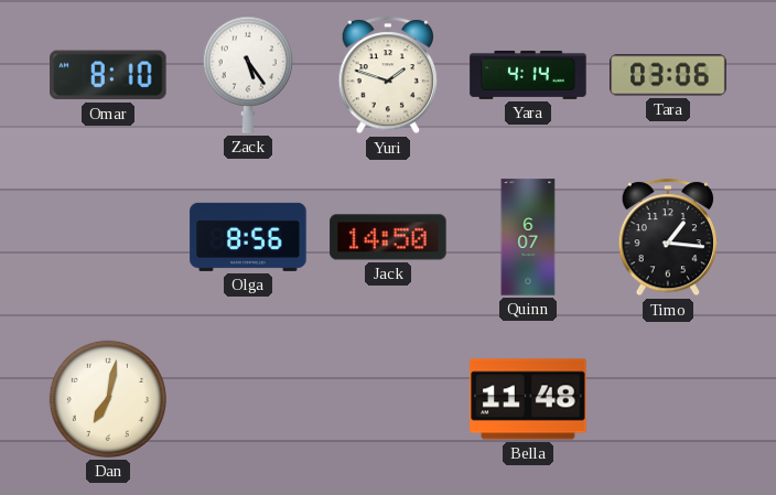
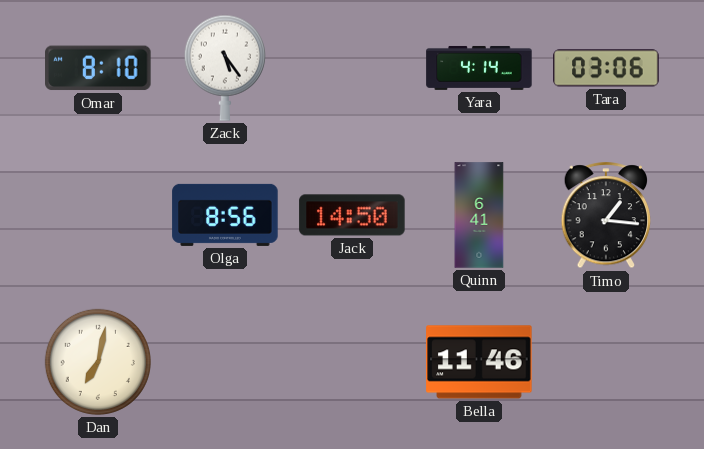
Yuri: 1:48 -> none (388, 76)
Quinn: 6:07 -> 6:41 (479, 215)
Bella: 11:48 -> 11:46 (479, 362)
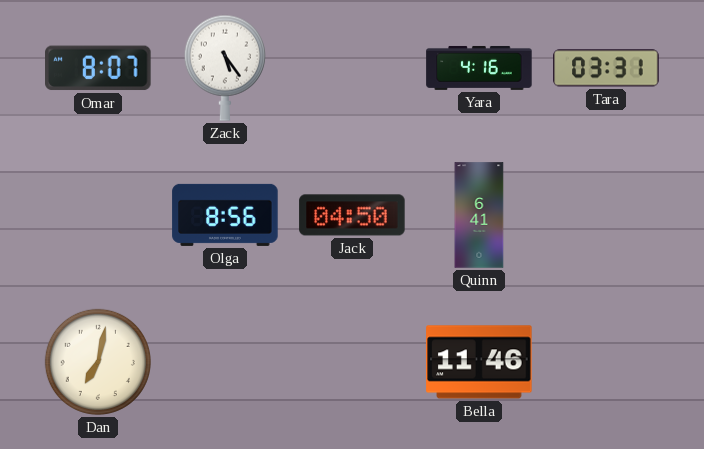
Omar: 8:10 -> 8:07 (98, 68)
Yara: 4:14 -> 4:16 (479, 68)
Tara: 03:06 -> 03:31 (606, 68)
Jack: 14:50 -> 04:50 (352, 215)
Timo: 1:16 -> none (606, 216)
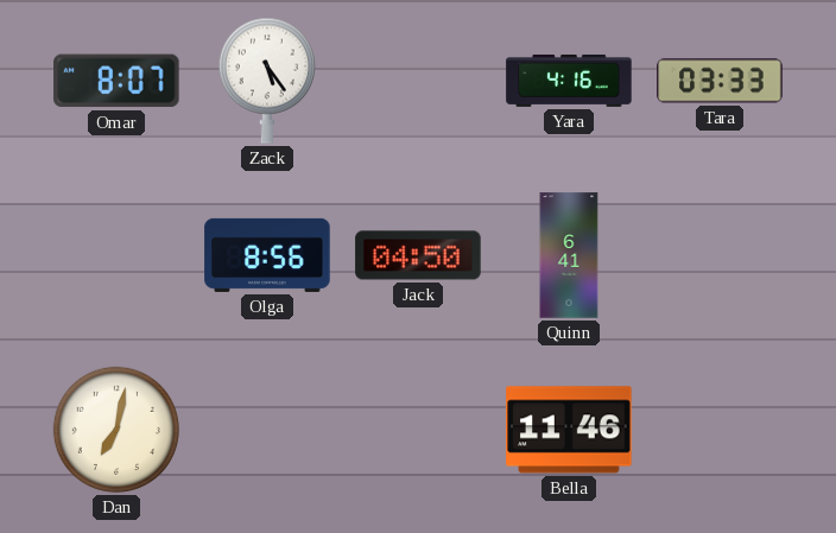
Tara: 03:31 -> 03:33 (720, 81)
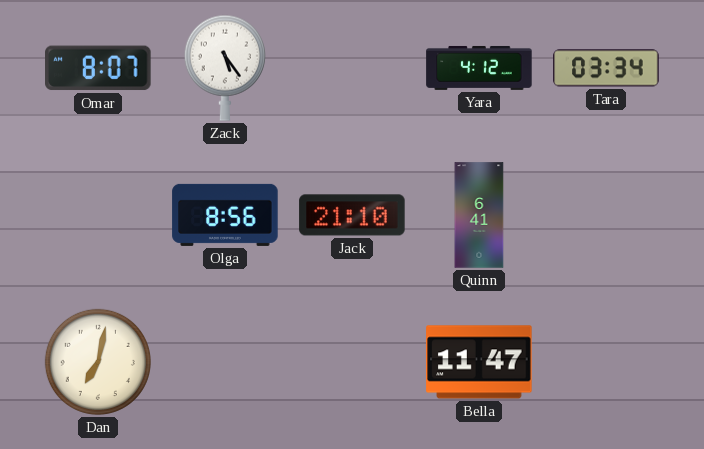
Yara: 4:16 -> 4:12 (479, 68)
Tara: 03:33 -> 03:34 (606, 68)
Jack: 04:50 -> 21:10 (352, 215)
Bella: 11:46 -> 11:47 (479, 362)
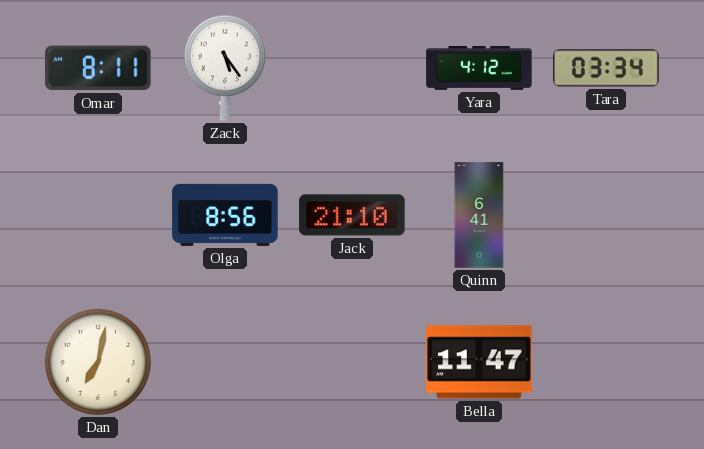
Omar: 8:07 -> 8:11 (98, 68)
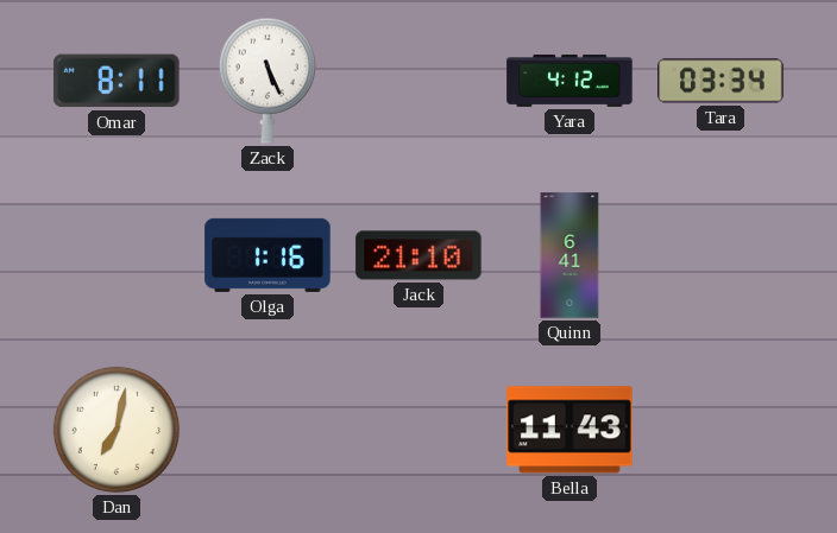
Zack: 5:24 -> 5:26 (268, 81)
Olga: 8:56 -> 1:16 (268, 255)
Bella: 11:47 -> 11:43 (569, 430)
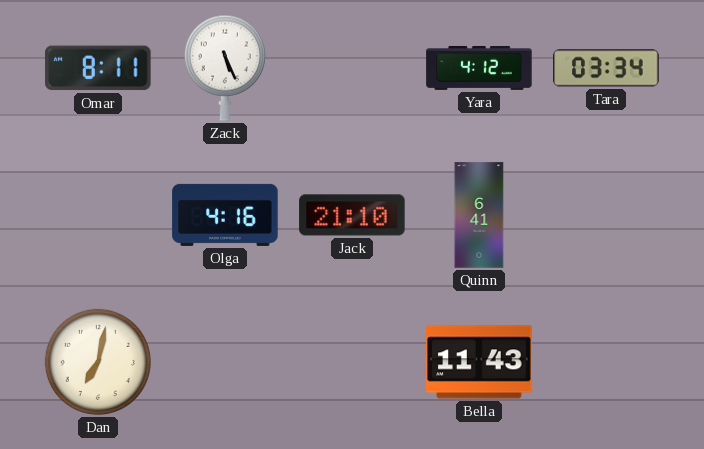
Olga: 1:16 -> 4:16 (225, 215)
